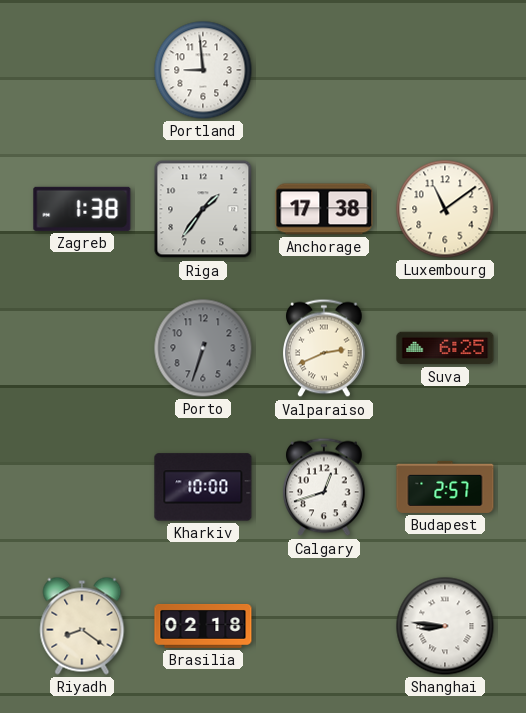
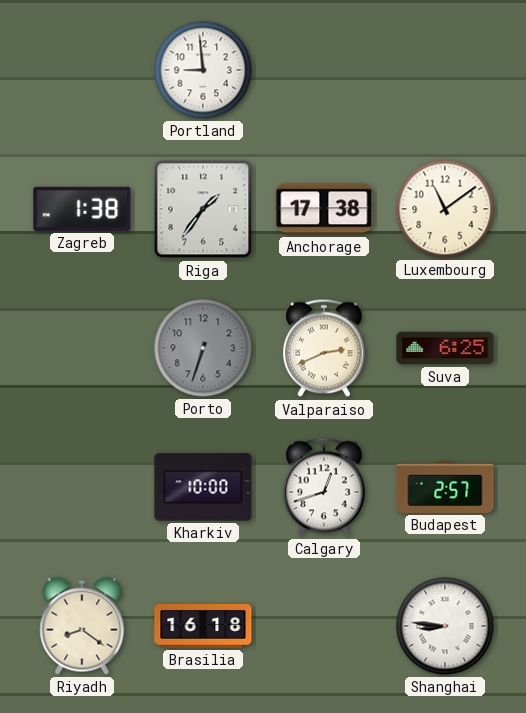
Brasilia: 02:18 -> 16:18 (203, 626)
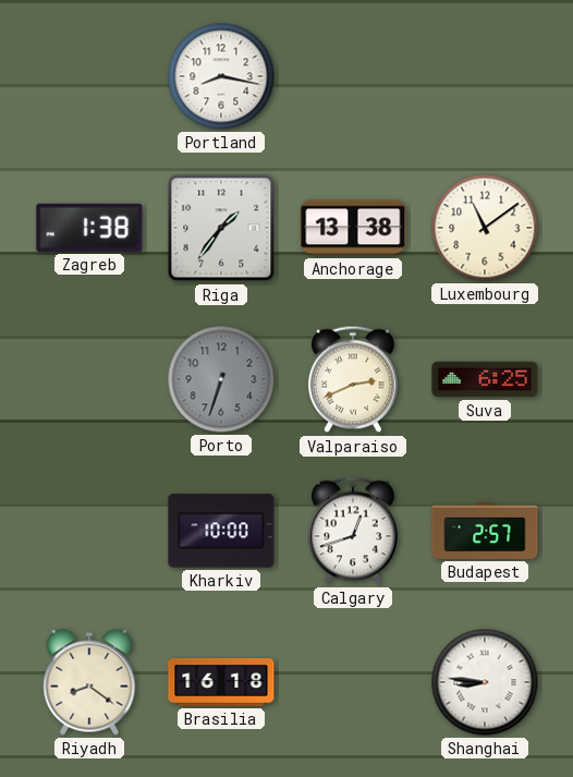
Portland: 8:59 -> 8:17 (221, 76)
Anchorage: 17:38 -> 13:38 (353, 228)
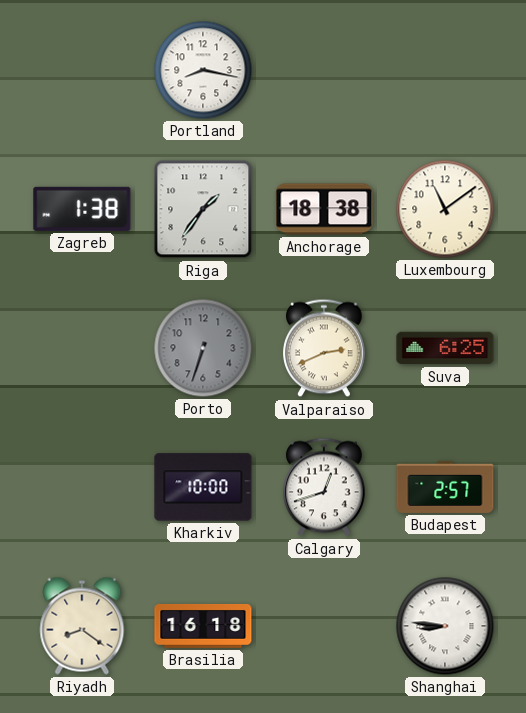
Anchorage: 13:38 -> 18:38 (324, 209)
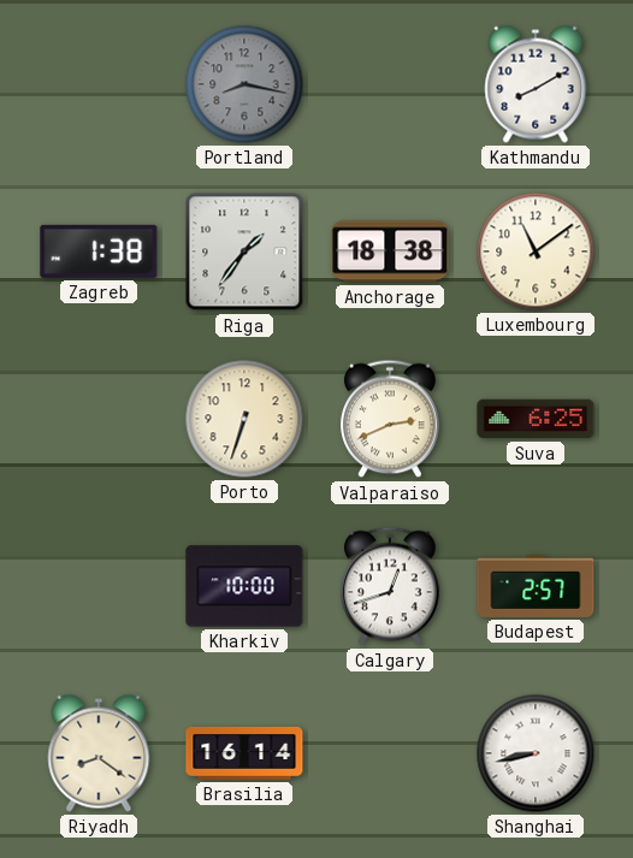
Portland dial: white -> grey (244, 84)
Kathmandu: none -> 8:10 (536, 84)
Porto dial: grey -> cream (244, 419)
Brasilia: 16:18 -> 16:14 (244, 753)
Shanghai: 8:46 -> 8:43 (536, 753)
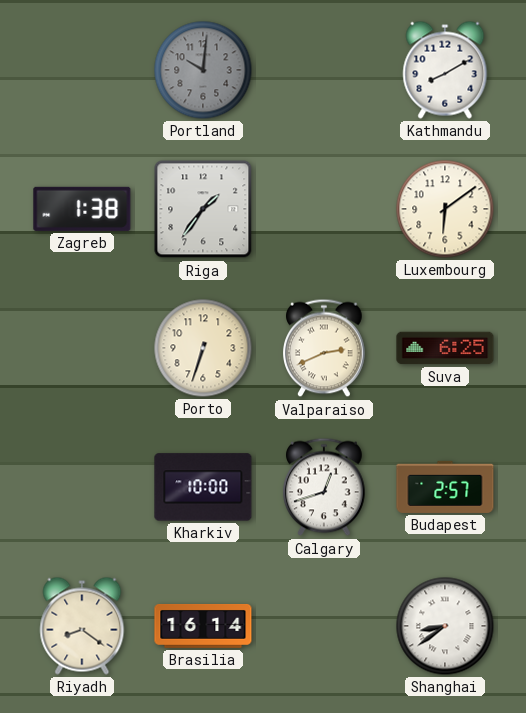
Portland: 8:17 -> 10:01 (203, 70)
Anchorage: 18:38 -> none (390, 252)
Luxembourg: 11:09 -> 6:09 (445, 209)
Shanghai: 8:43 -> 8:39 (445, 626)
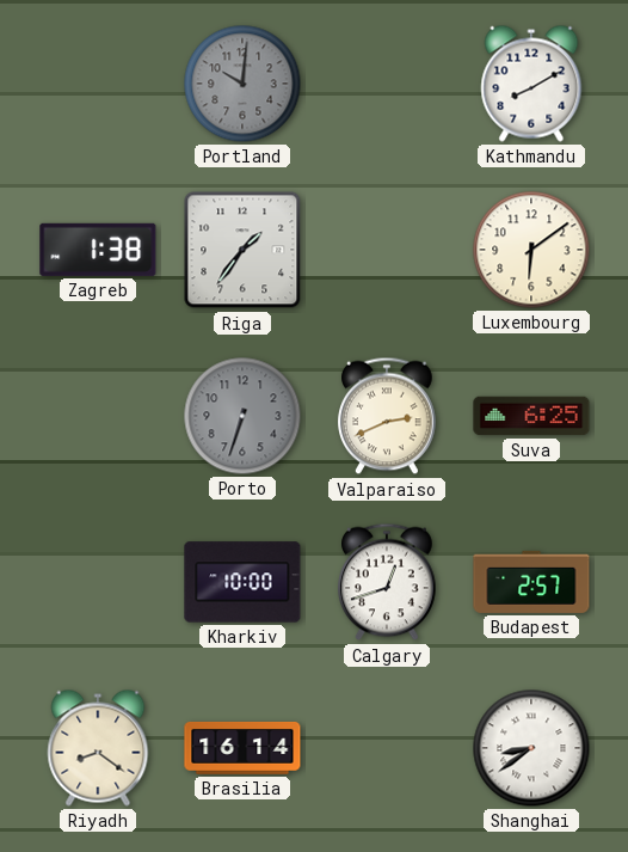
Porto dial: cream -> grey (242, 416)
